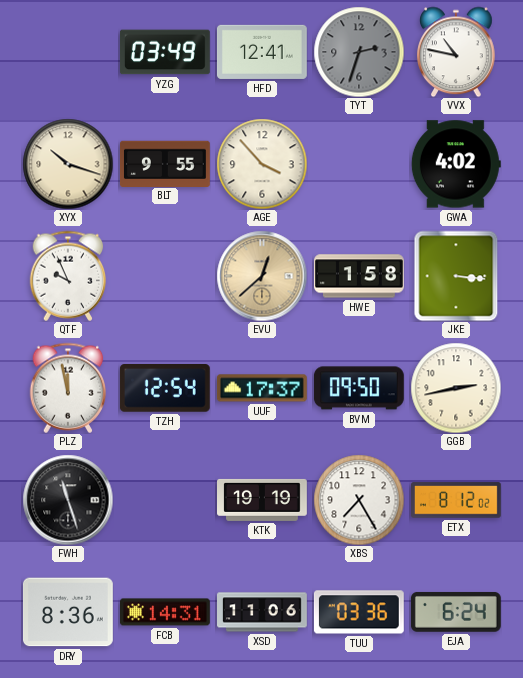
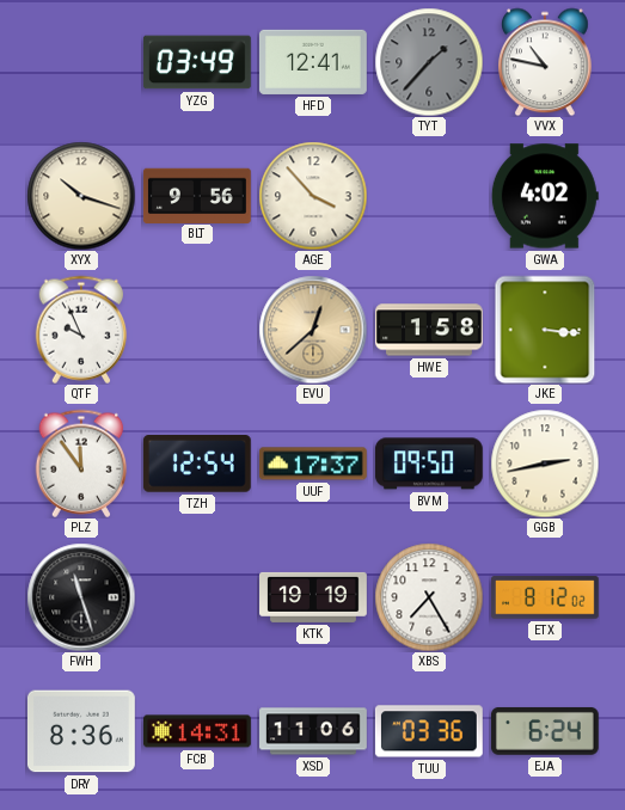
TYT: 2:33 -> 1:37 (429, 62)
BLT: 9:55 -> 9:56 (197, 195)
PLZ: 11:58 -> 11:54 (81, 464)
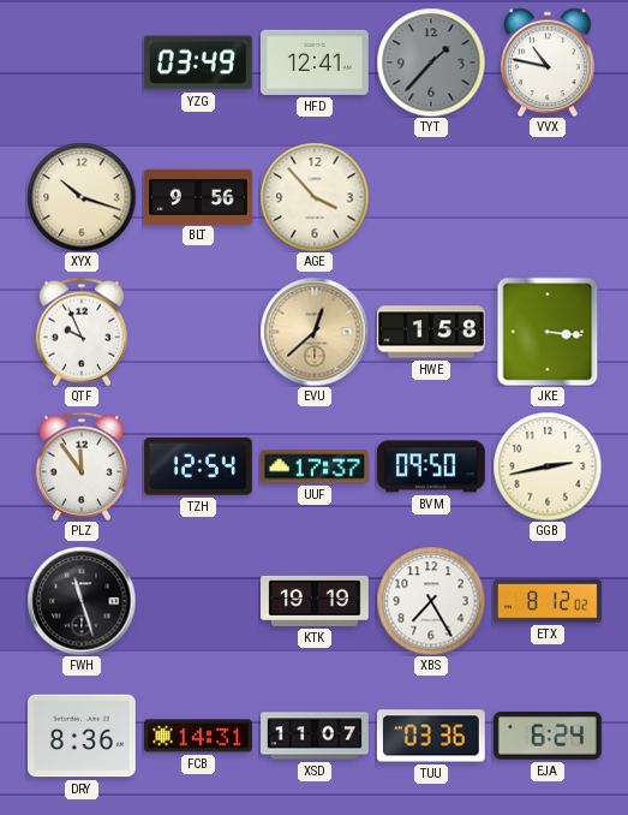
GWA: 4:02 -> none (545, 196)
XSD: 11:06 -> 11:07 (316, 736)
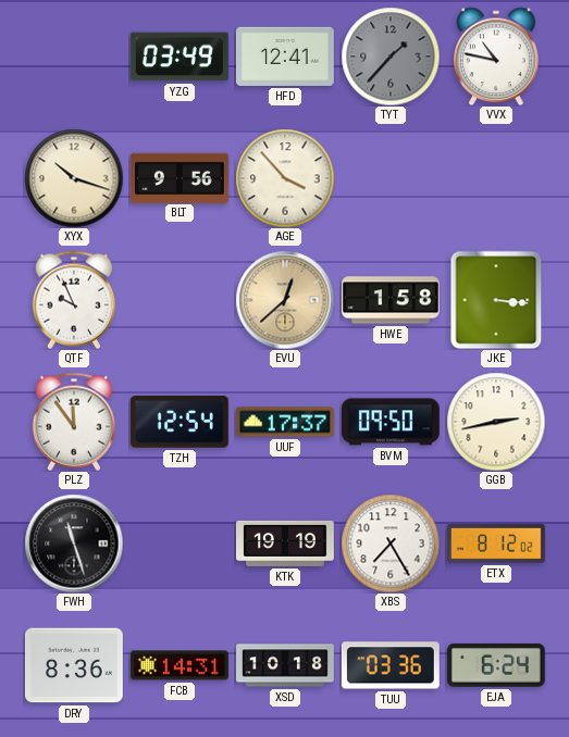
XSD: 11:07 -> 10:18 (286, 665)
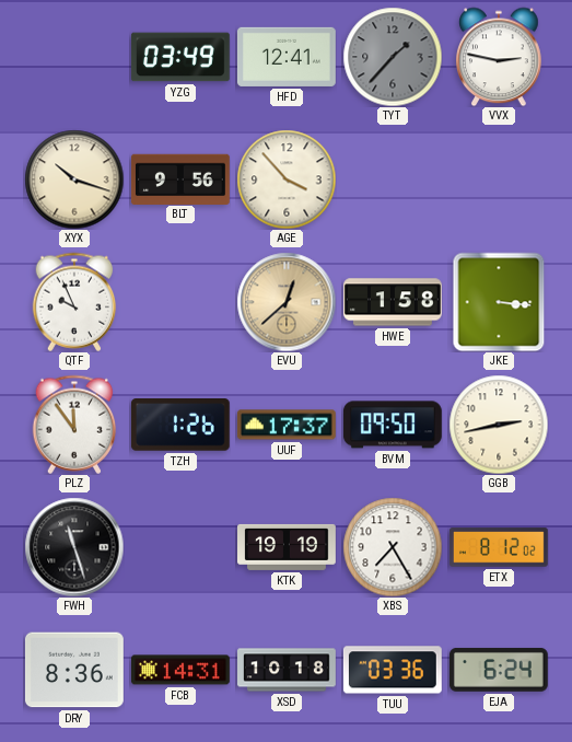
VVX: 10:47 -> 2:47 (500, 57)
TZH: 12:54 -> 1:26 (180, 426)
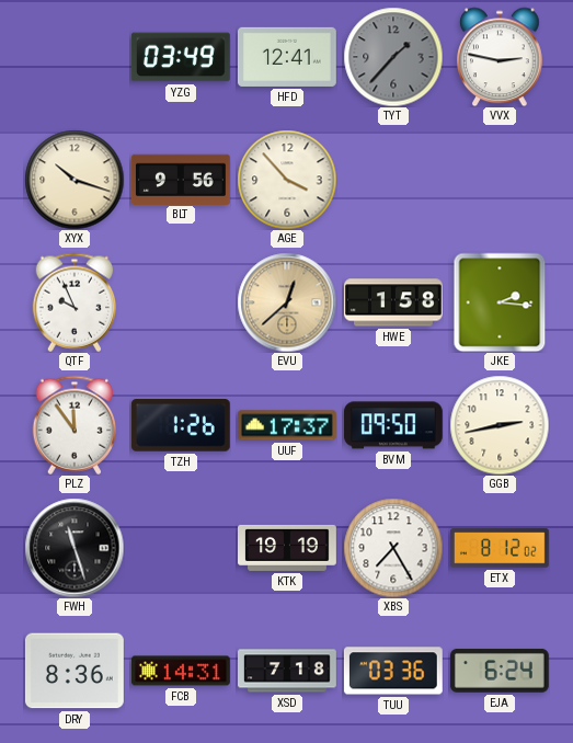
JKE: 3:16 -> 2:16 (500, 302)
XSD: 10:18 -> 7:18 (288, 671)
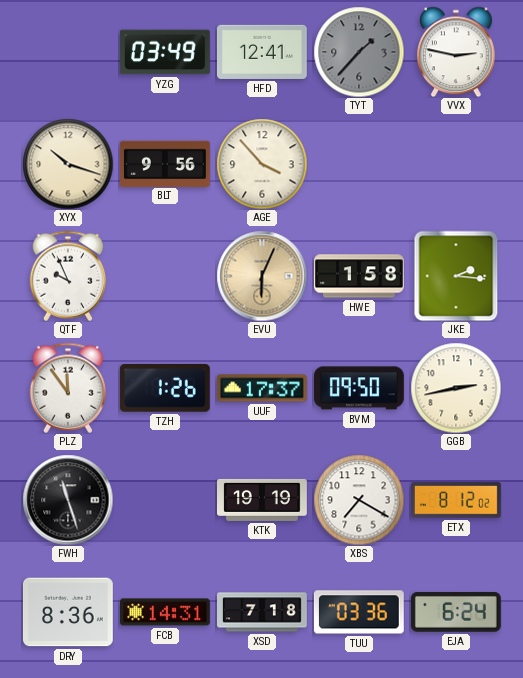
EVU: 12:38 -> 6:04 (262, 276)
XBS: 7:25 -> 7:20 (359, 500)
